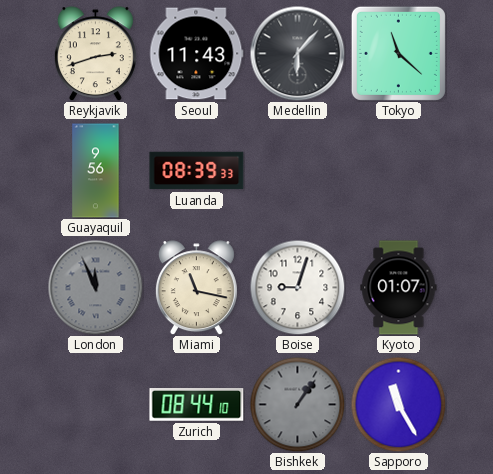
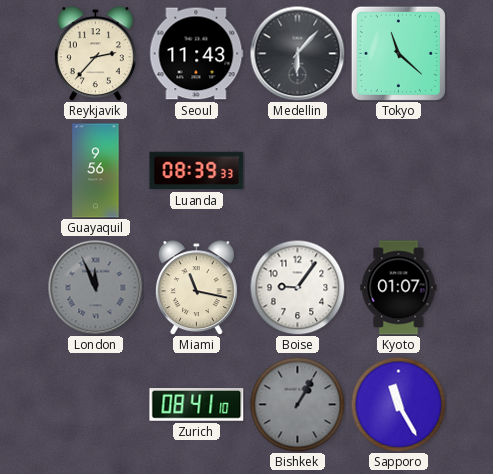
Reykjavik: 2:42 -> 2:37 (95, 54)
Boise: 9:03 -> 9:06 (297, 287)
Zurich: 08:44 -> 08:41 (197, 405)
Bishkek: 1:06 -> 1:05 (297, 404)
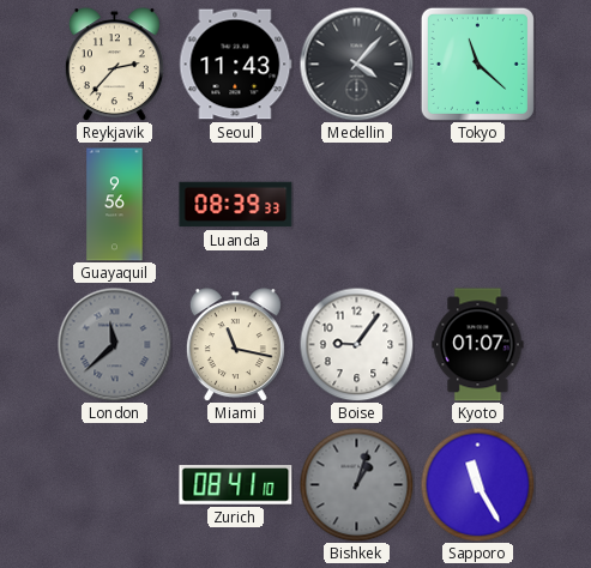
Medellin: 6:07 -> 4:07 (356, 64)
London: 11:56 -> 11:38 (114, 344)
Bishkek: 1:05 -> 1:03 (356, 484)
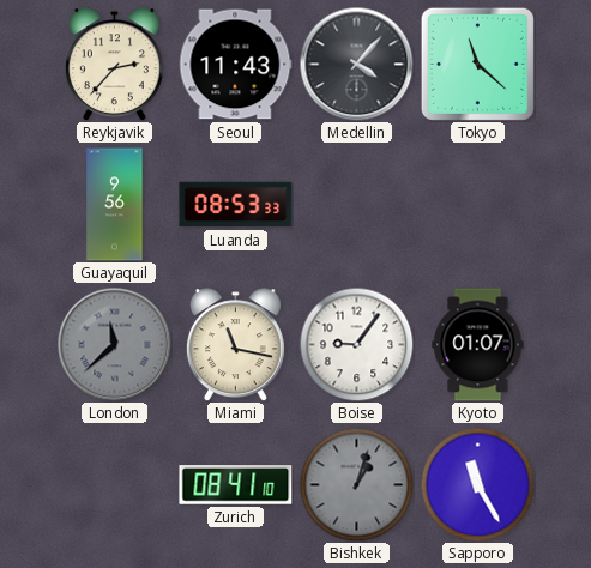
Luanda: 08:39 -> 08:53 (236, 205)
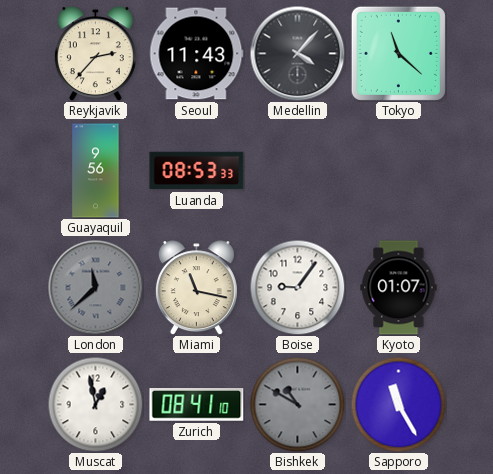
Muscat: none -> 12:58 (95, 404)
Bishkek: 1:03 -> 10:50 (297, 404)
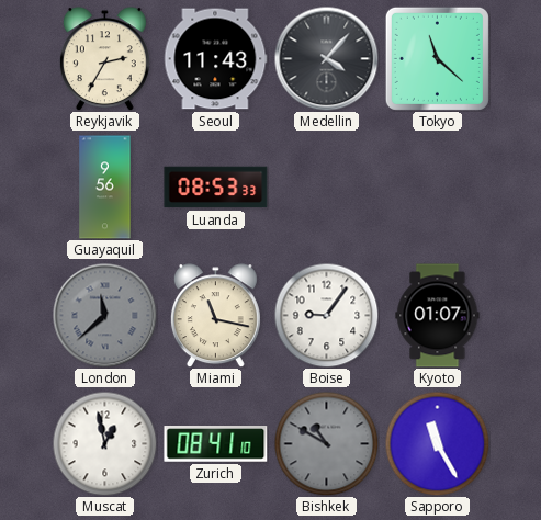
Reykjavik: 2:37 -> 2:35 (104, 59)
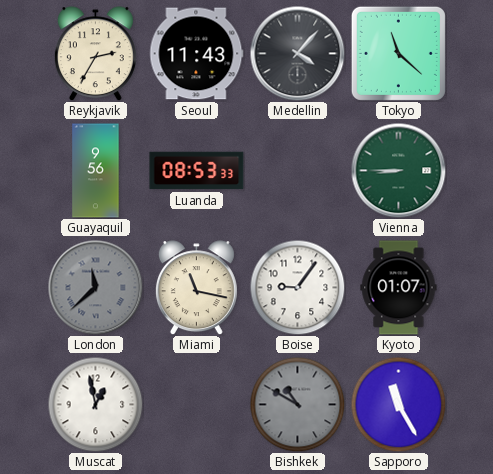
Vienna: none -> 8:45 (398, 170)
Zurich: 08:41 -> none (216, 444)
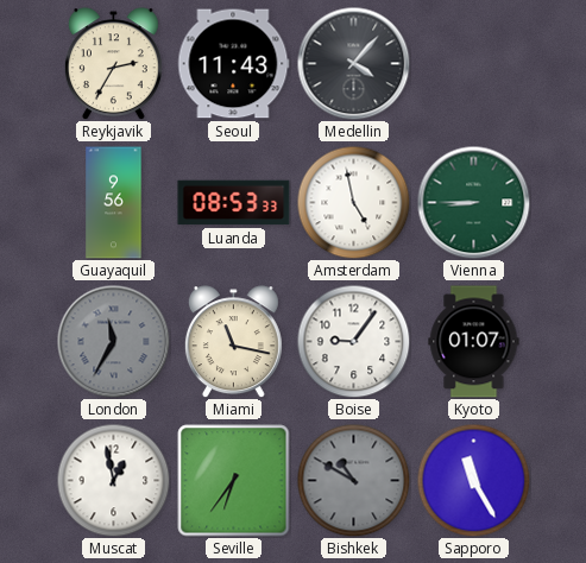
Tokyo: 11:22 -> none (398, 53)
Amsterdam: none -> 4:58 (353, 202)
London: 11:38 -> 11:35 (113, 341)
Seville: none -> 6:36 (234, 481)
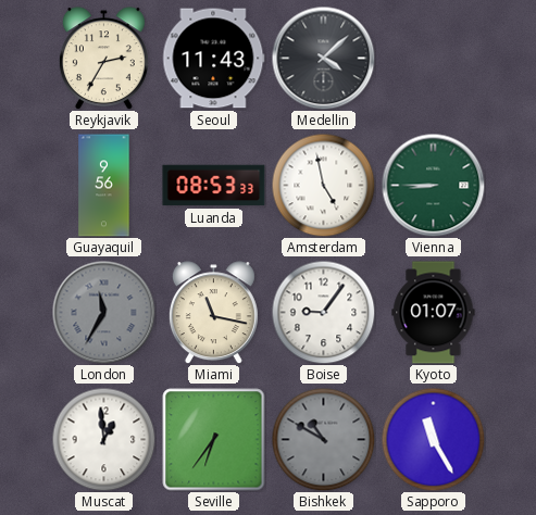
Medellin: 4:07 -> 4:08 (323, 58)
Muscat: 12:58 -> 12:59 (103, 439)
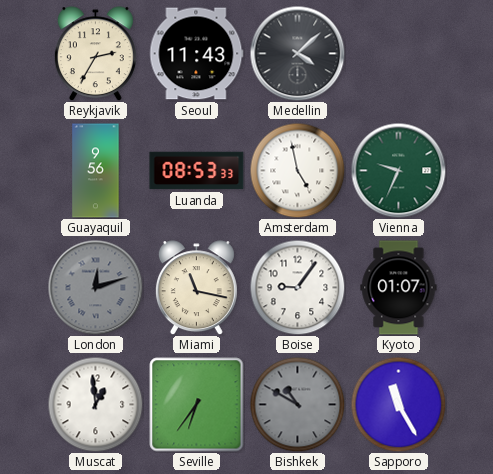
Vienna: 8:45 -> 9:34 (398, 170)
London: 11:35 -> 12:12 (95, 287)
